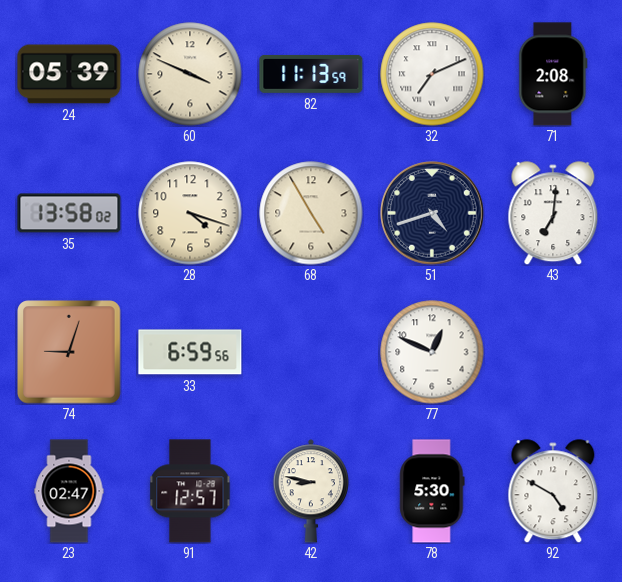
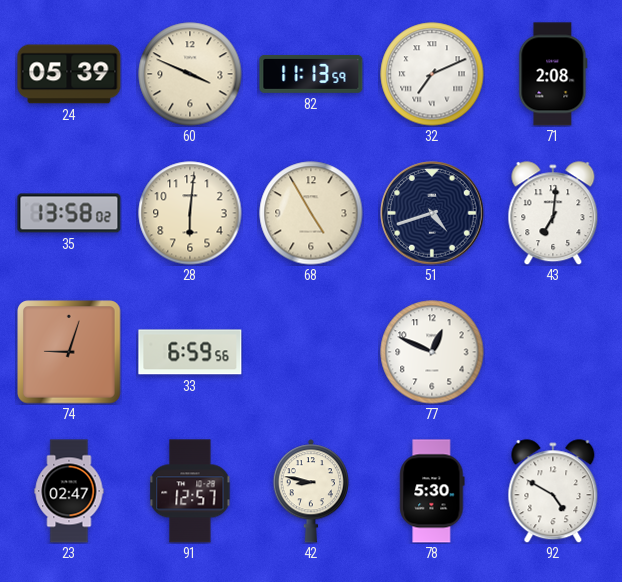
28: 4:18 -> 6:01 (190, 213)
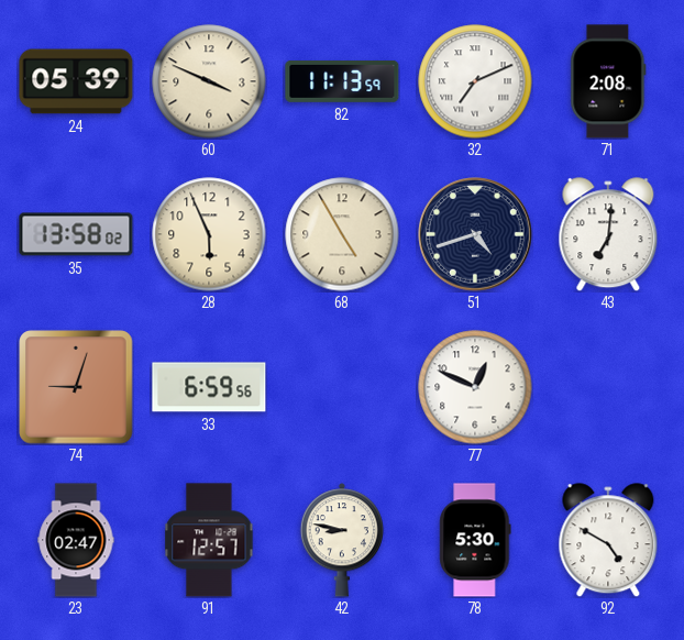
28: 6:01 -> 5:56 (209, 234)
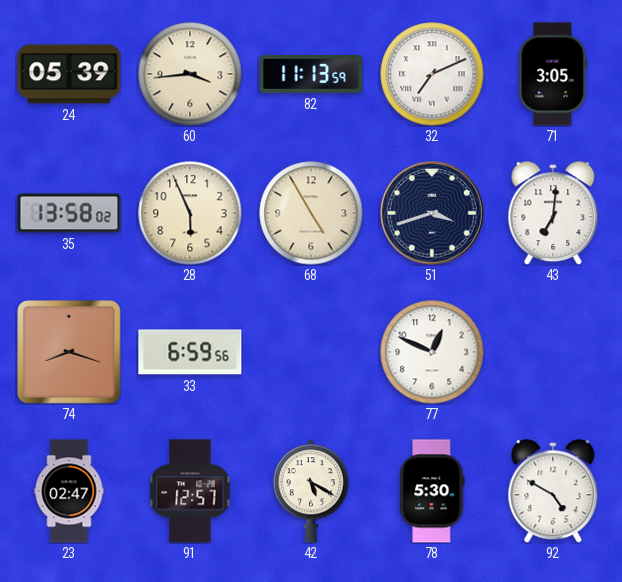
60: 3:49 -> 3:44 (190, 74)
71: 2:08 -> 3:05 (553, 74)
51: 4:42 -> 3:42 (432, 213)
74: 9:03 -> 8:18 (69, 352)
42: 8:47 -> 5:20 (311, 491)
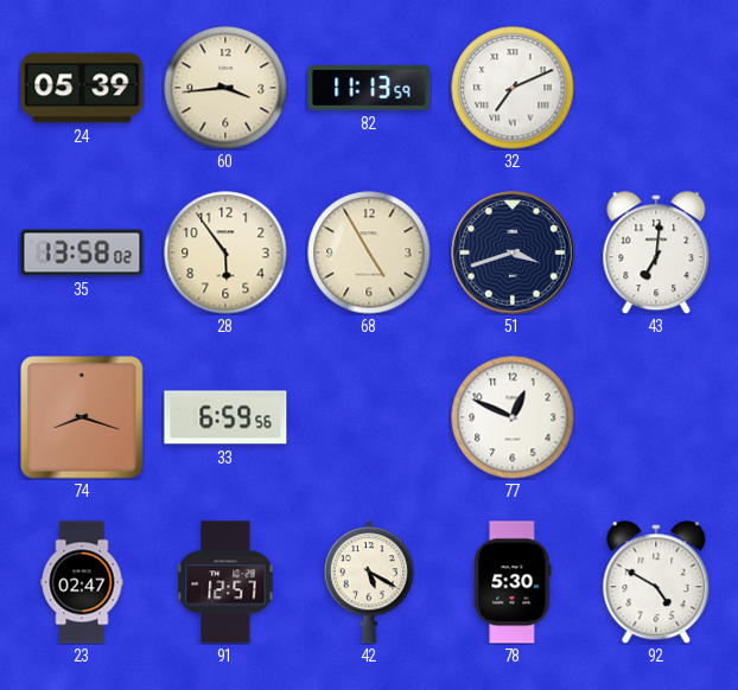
71: 3:05 -> none (553, 74)
28: 5:56 -> 5:54 (225, 253)
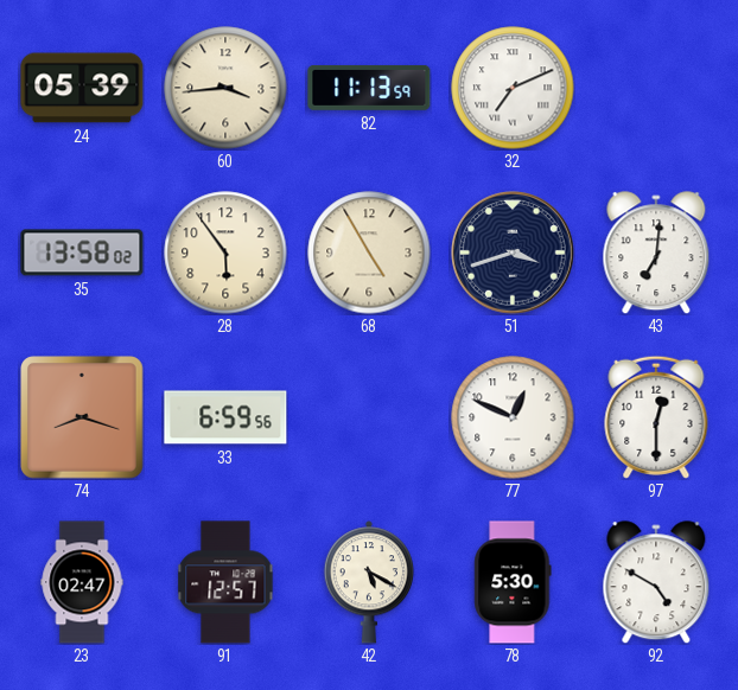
97: none -> 12:30 (656, 417)
